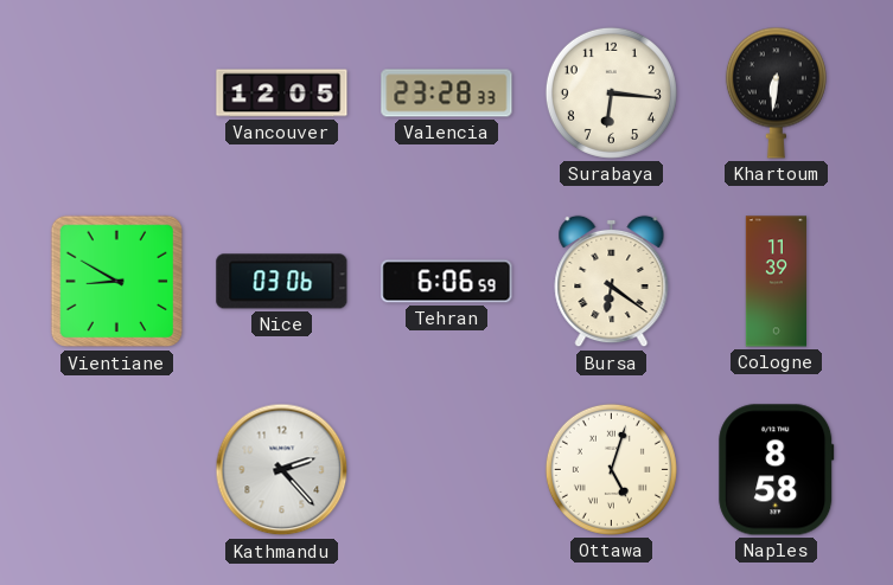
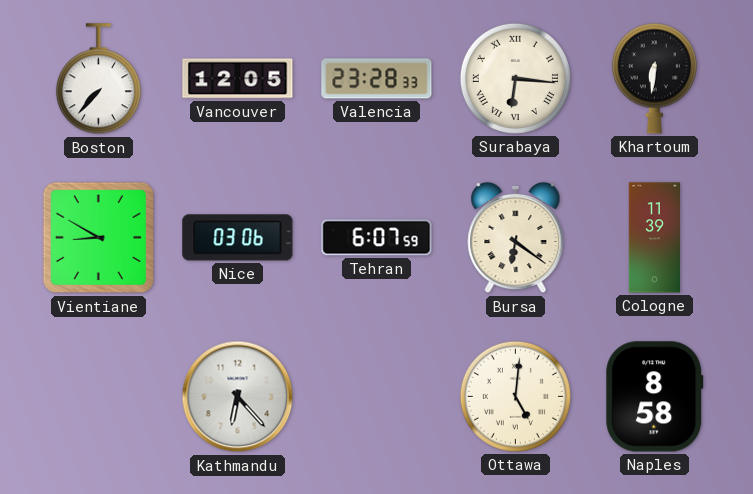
Boston: none -> 7:37 (98, 79)
Surabaya numerals: Arabic -> Roman (515, 78)
Tehran: 6:06 -> 6:07 (377, 238)
Kathmandu: 2:23 -> 6:23 (238, 397)
Ottawa: 5:03 -> 5:01 (515, 396)
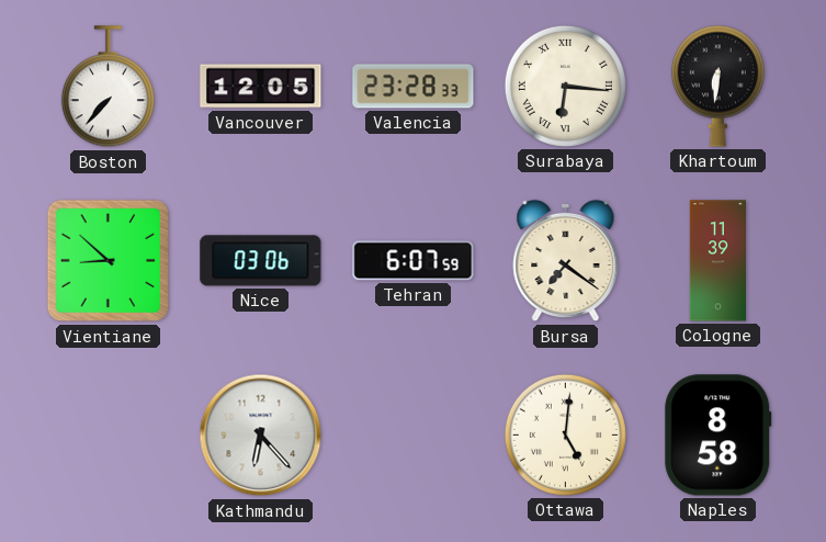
Vientiane: 8:50 -> 8:52 (109, 261)
Bursa: 6:21 -> 7:21 (566, 261)
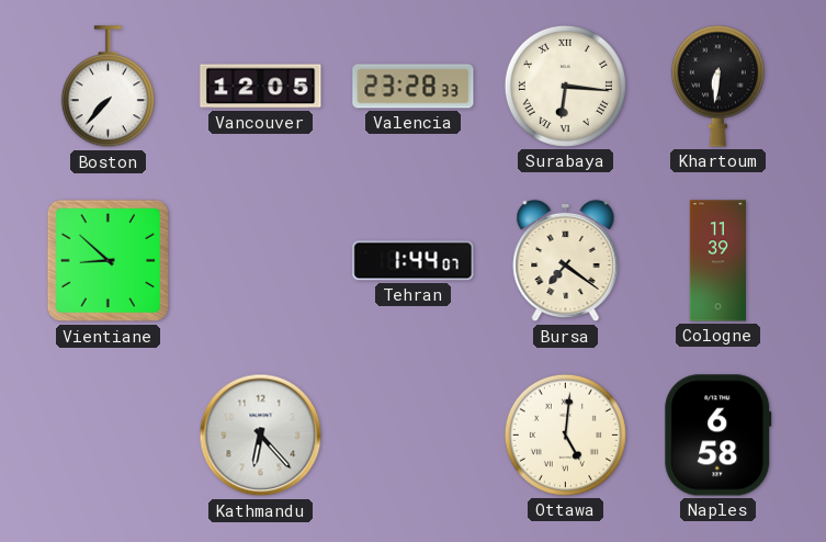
Nice: 03:06 -> none (261, 261)
Tehran: 6:07 -> 1:44 (414, 261)
Naples: 8:58 -> 6:58 (718, 436)
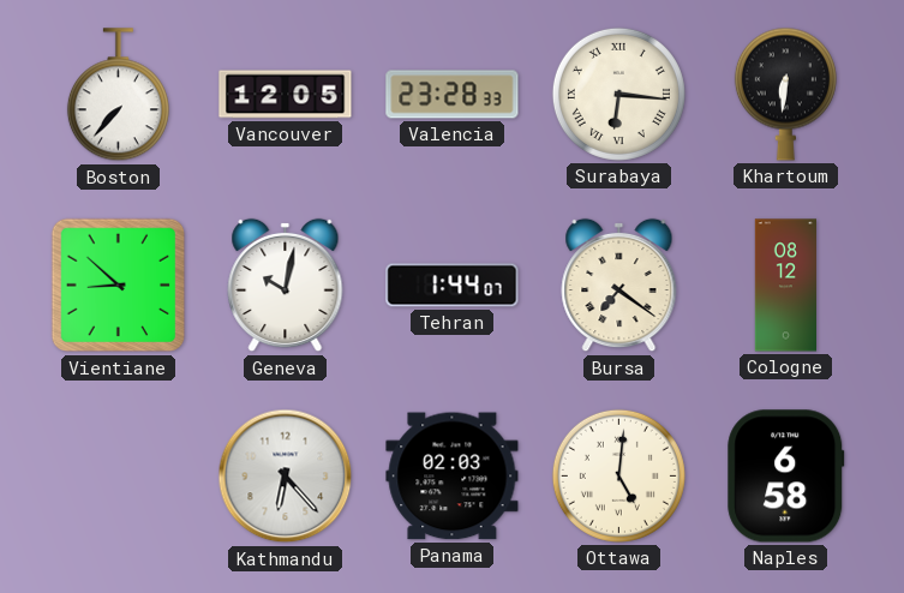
Geneva: none -> 10:02 (286, 286)
Cologne: 11:39 -> 08:12 (785, 286)
Panama: none -> 02:03 (453, 477)
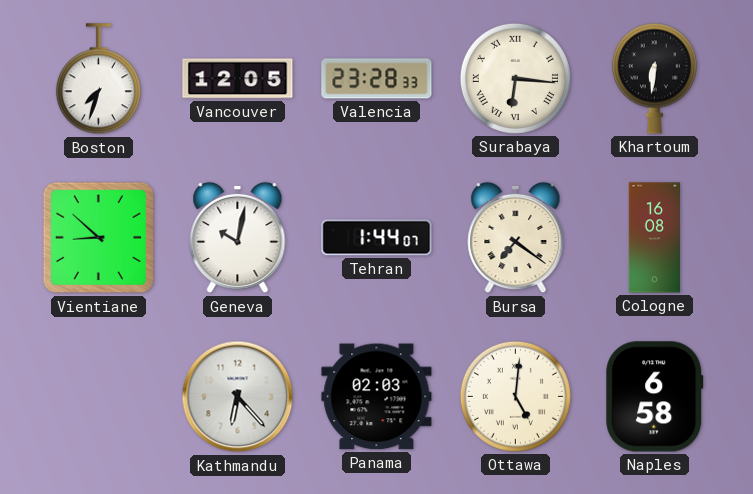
Boston: 7:37 -> 7:33 (98, 79)
Cologne: 08:12 -> 16:08 (654, 238)
